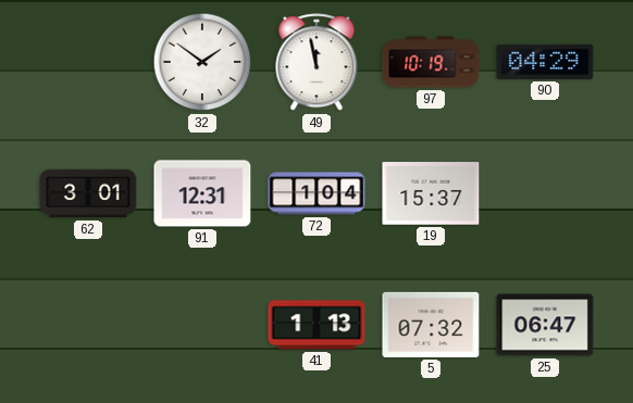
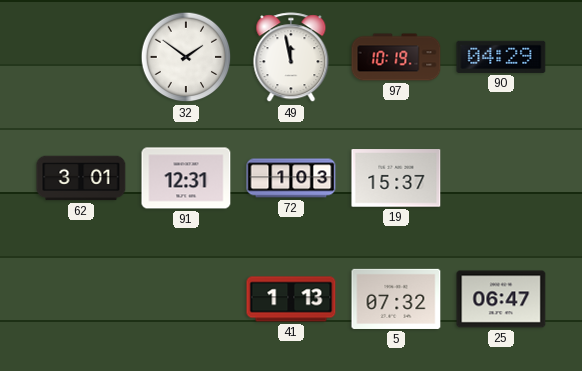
72: 1:04 -> 1:03 (291, 178)
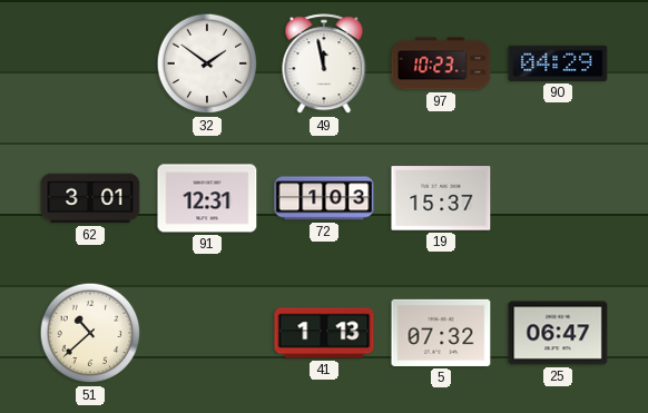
97: 10:19 -> 10:23 (441, 63)
51: none -> 10:38 (90, 333)
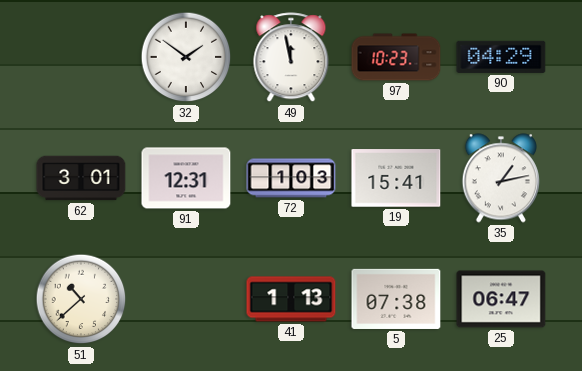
19: 15:37 -> 15:41 (396, 178)
35: none -> 1:13 (501, 178)
5: 07:32 -> 07:38 (396, 299)
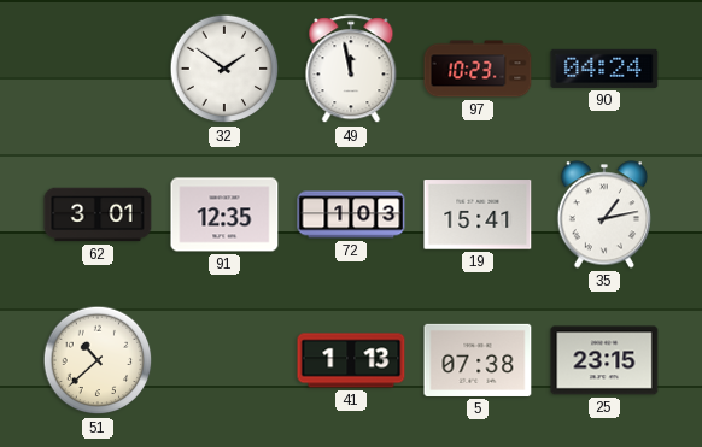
90: 04:29 -> 04:24 (604, 69)
91: 12:31 -> 12:35 (224, 214)
25: 06:47 -> 23:15 (604, 360)
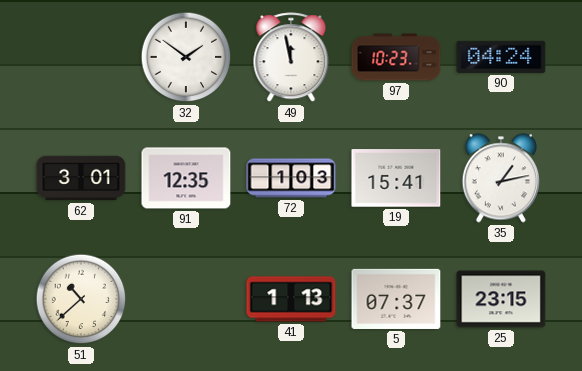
5: 07:38 -> 07:37 (396, 299)
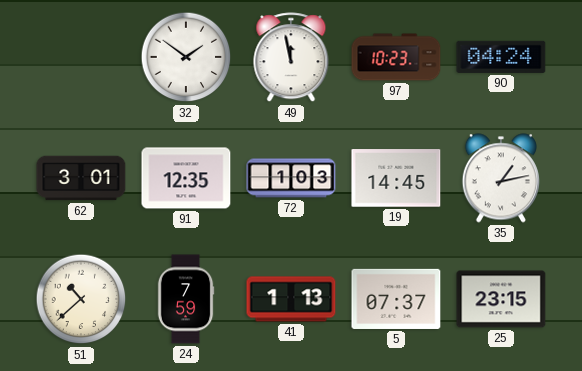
19: 15:41 -> 14:45 (396, 178)
24: none -> 7:59 (186, 299)
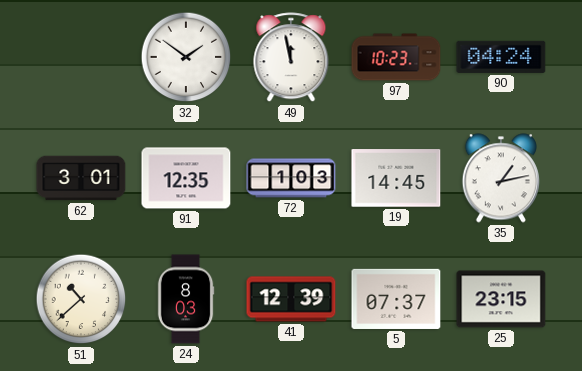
24: 7:59 -> 8:03 (186, 299)
41: 1:13 -> 12:39 (291, 299)
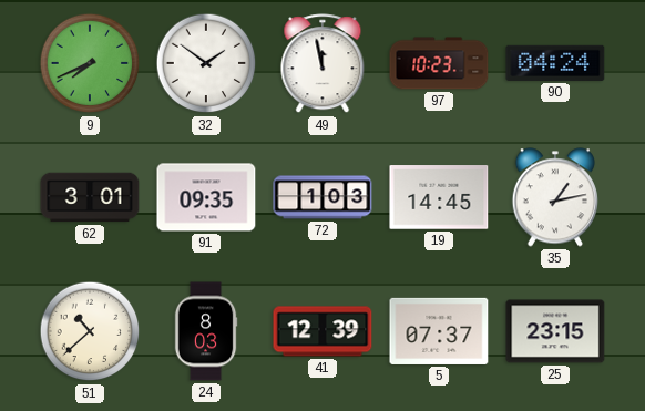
9: none -> 7:41 (90, 63)
91: 12:35 -> 09:35 (206, 197)
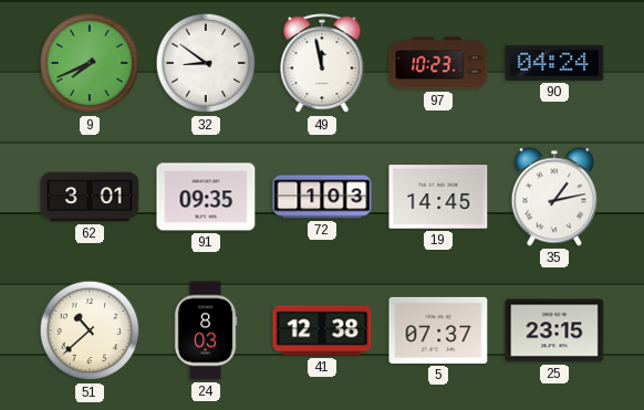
32: 1:51 -> 8:51 (206, 63)
41: 12:39 -> 12:38 (322, 330)
